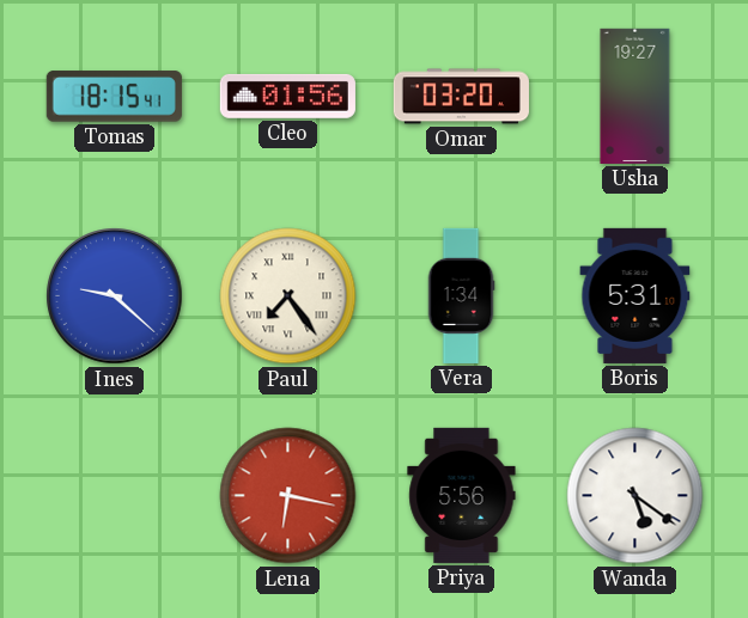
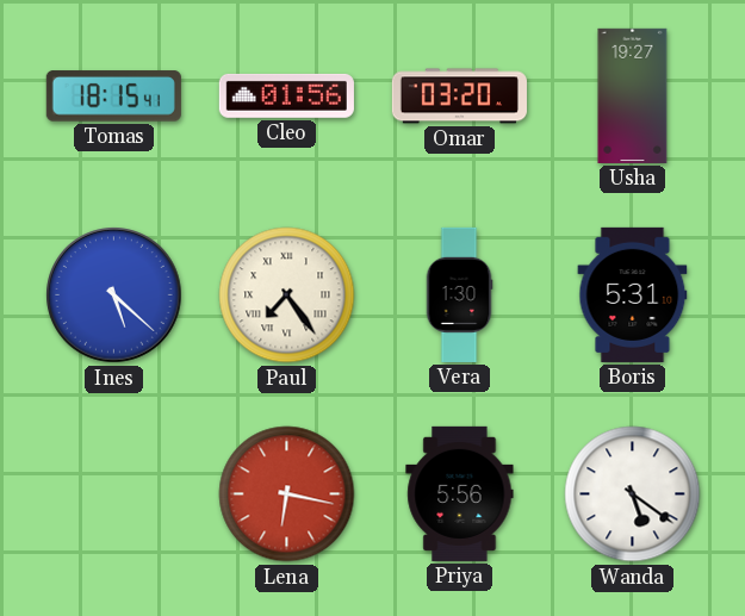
Ines: 9:22 -> 5:22 (114, 295)
Vera: 1:34 -> 1:30 (459, 294)
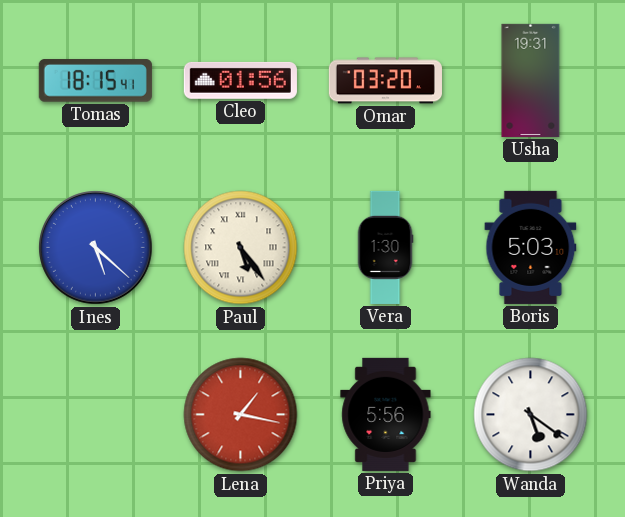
Usha: 19:27 -> 19:31 (531, 80)
Paul: 7:24 -> 5:24 (241, 248)
Boris: 5:31 -> 5:03 (531, 247)
Lena: 6:17 -> 1:17 (241, 415)
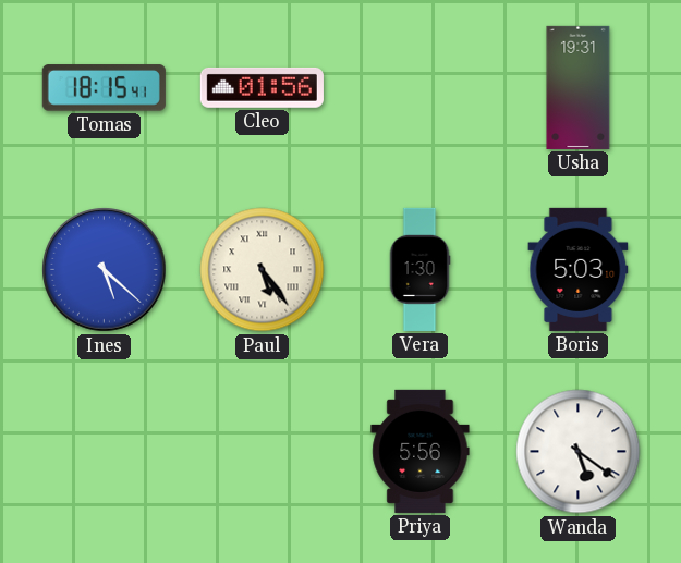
Omar: 03:20 -> none (385, 81)
Lena: 1:17 -> none (241, 415)
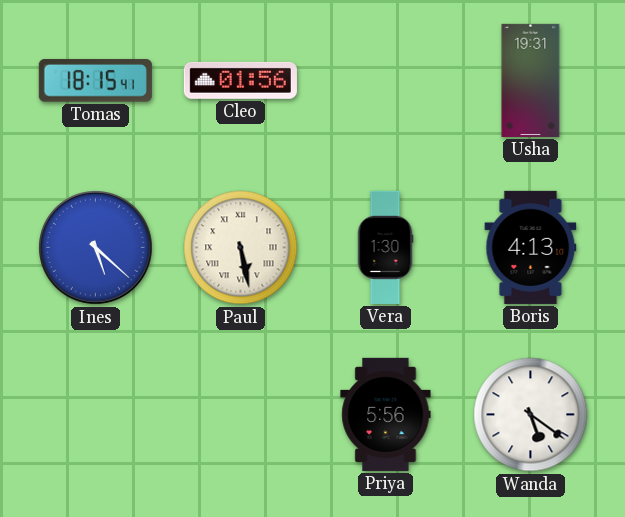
Paul: 5:24 -> 5:28 (241, 248)
Boris: 5:03 -> 4:13 (531, 247)
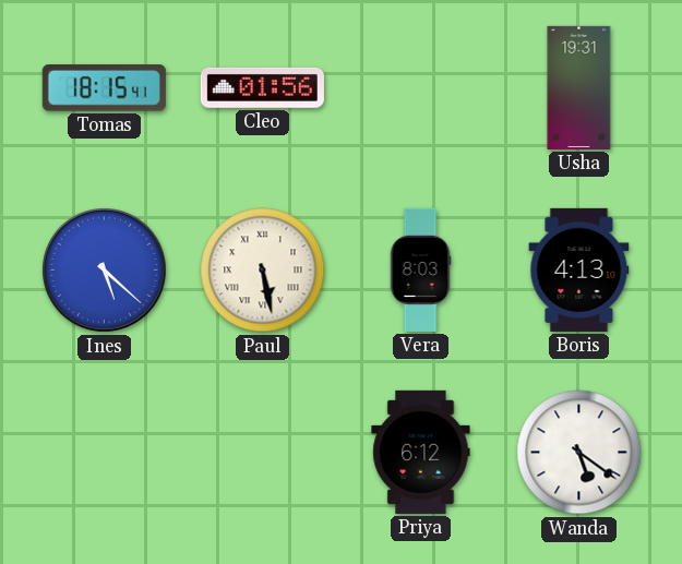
Vera: 1:30 -> 8:03 (420, 269)
Priya: 5:56 -> 6:12 (421, 452)
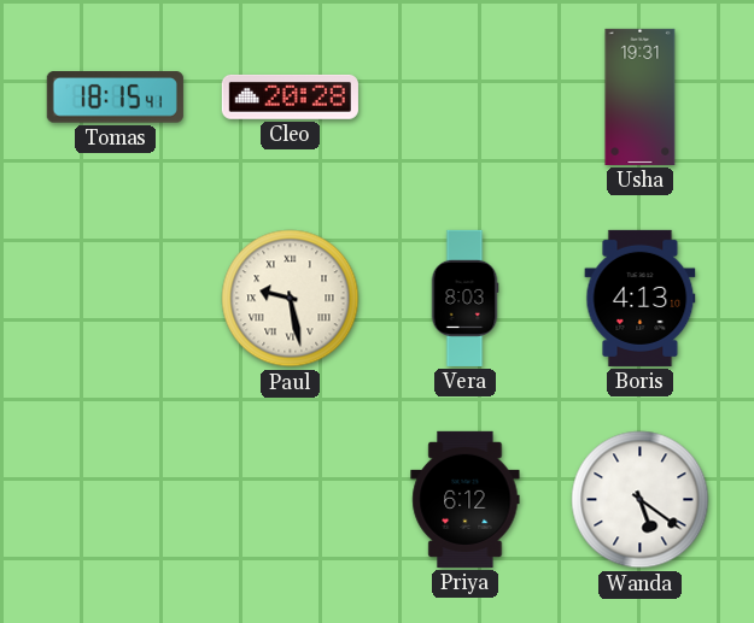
Cleo: 01:56 -> 20:28 (290, 96)
Ines: 5:22 -> none (105, 271)
Paul: 5:28 -> 9:28 (291, 299)
